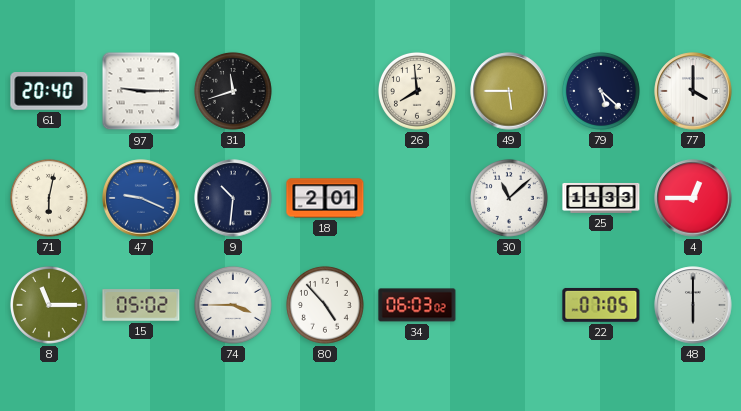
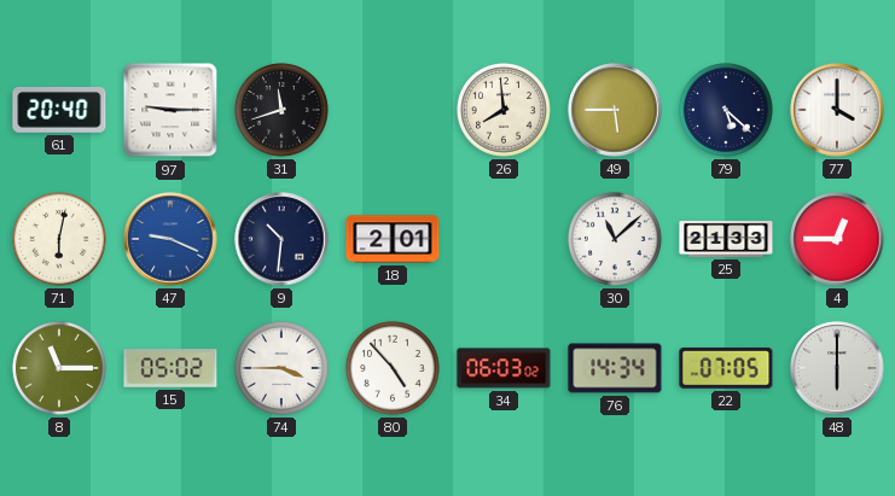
25: 11:33 -> 21:33 (726, 239)
76: none -> 14:34 (615, 368)
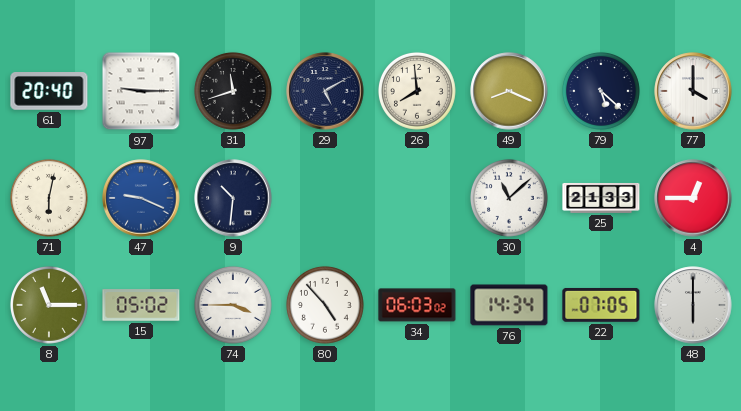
29: none -> 5:10 (325, 91)
49: 5:45 -> 8:19 (509, 91)
18: 2:01 -> none (393, 239)
